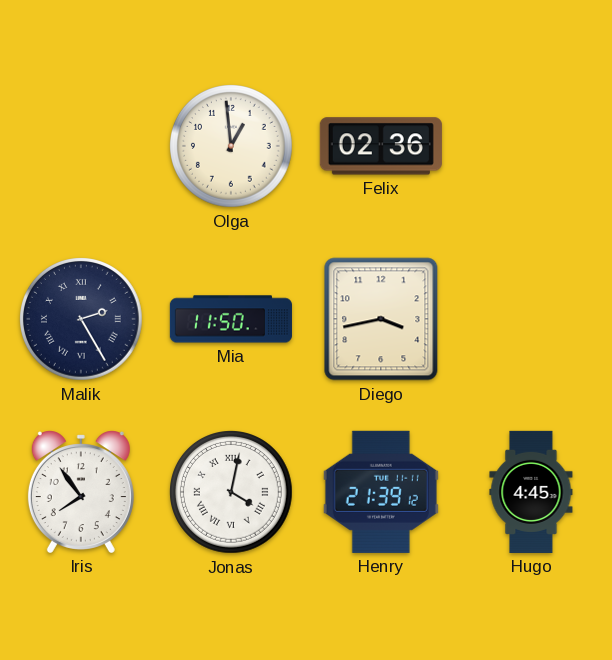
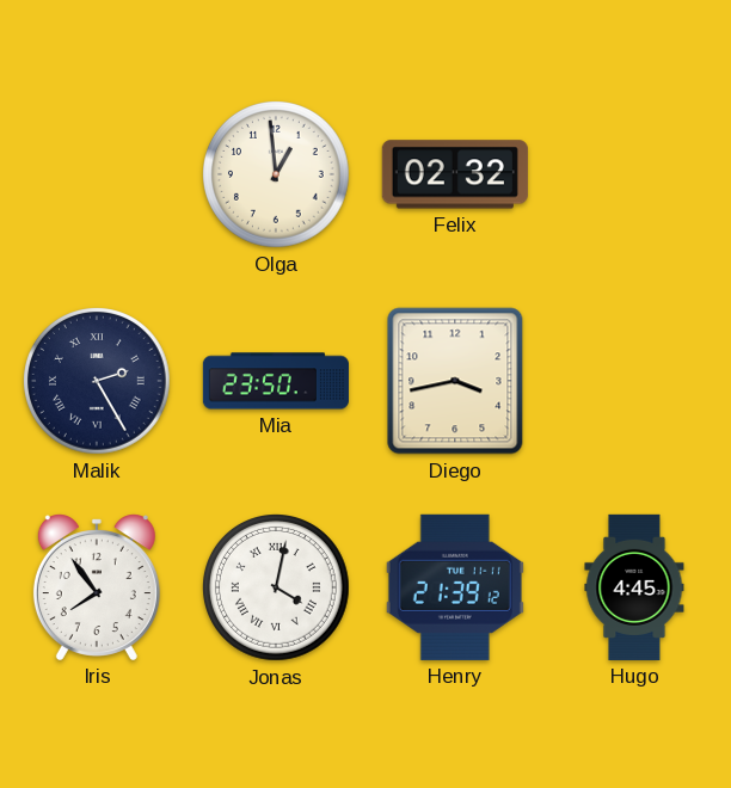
Felix: 02:36 -> 02:32 (455, 174)
Mia: 11:50 -> 23:50 (276, 381)
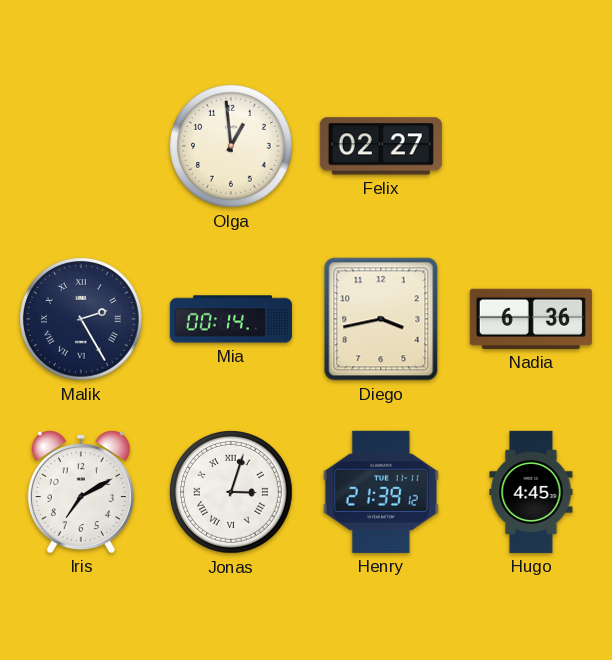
Felix: 02:32 -> 02:27 (381, 146)
Mia: 23:50 -> 00:14 (231, 319)
Nadia: none -> 6:36 (531, 319)
Iris: 7:54 -> 7:10 (81, 492)
Jonas: 4:02 -> 3:03 (232, 493)
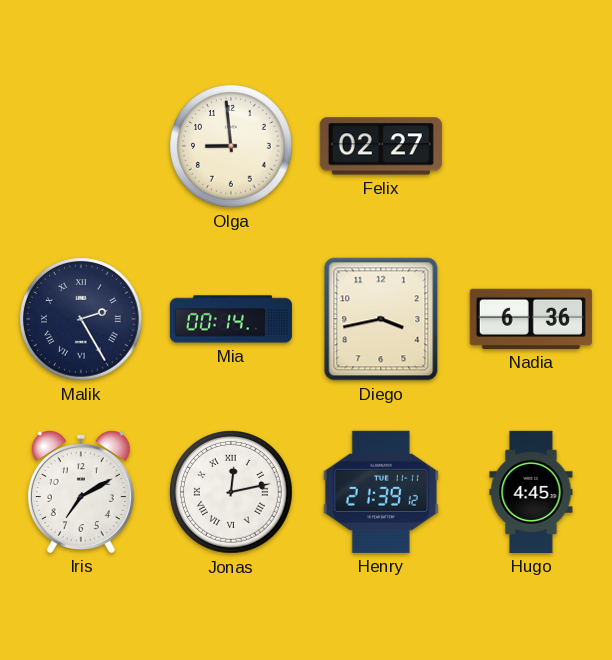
Olga: 12:59 -> 8:59 (232, 147)
Jonas: 3:03 -> 12:13 (232, 493)
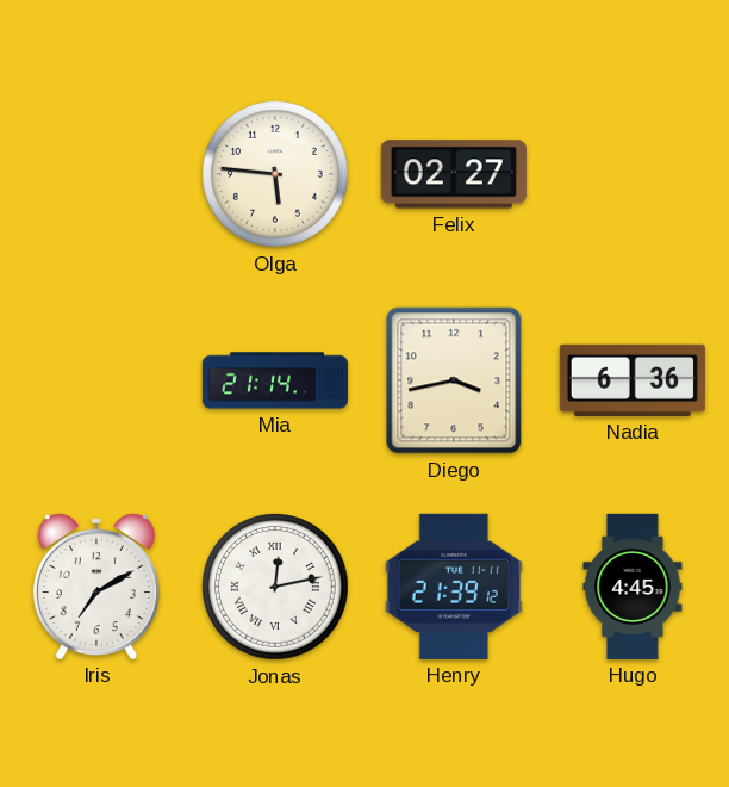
Olga: 8:59 -> 5:46 (276, 175)
Malik: 2:25 -> none (82, 320)
Mia: 00:14 -> 21:14 (275, 380)
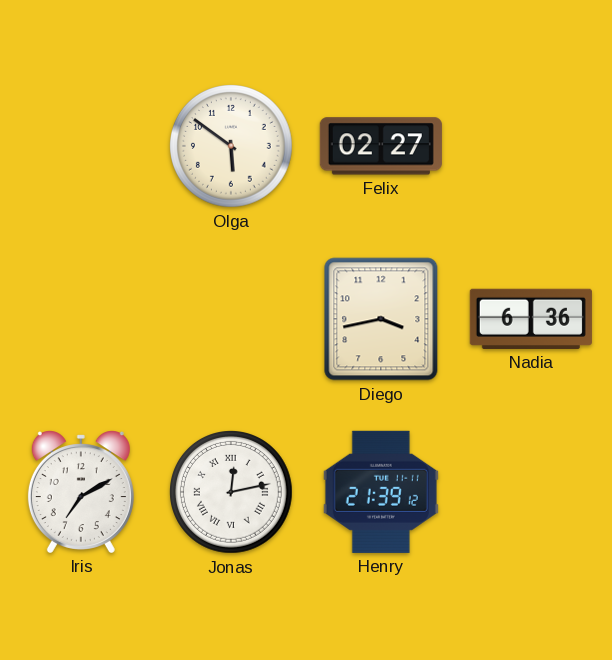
Olga: 5:46 -> 5:51 (232, 147)
Mia: 21:14 -> none (275, 380)
Hugo: 4:45 -> none (633, 587)
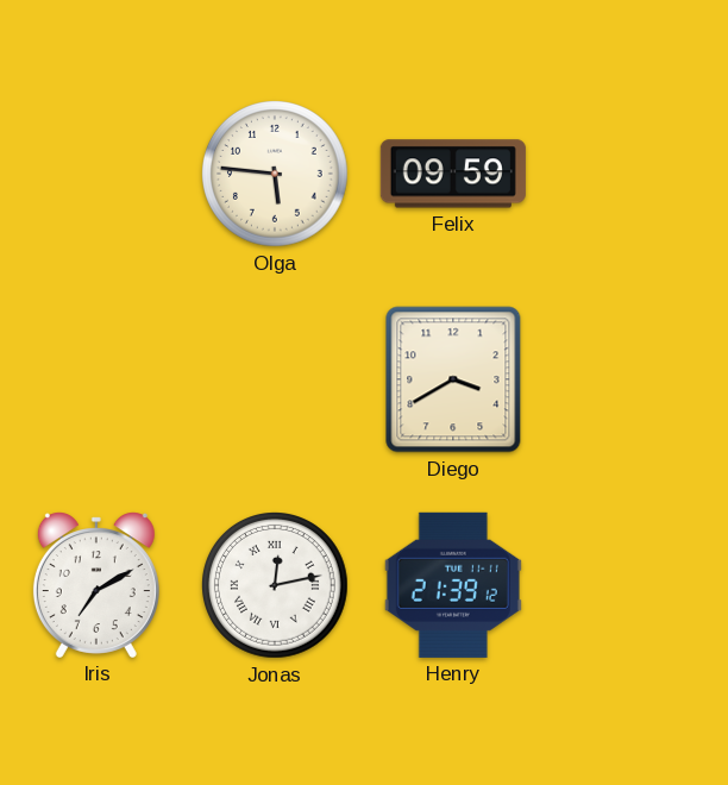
Olga: 5:51 -> 5:46 (276, 175)
Felix: 02:27 -> 09:59 (453, 174)
Diego: 3:43 -> 3:40 (453, 379)
Nadia: 6:36 -> none (531, 319)
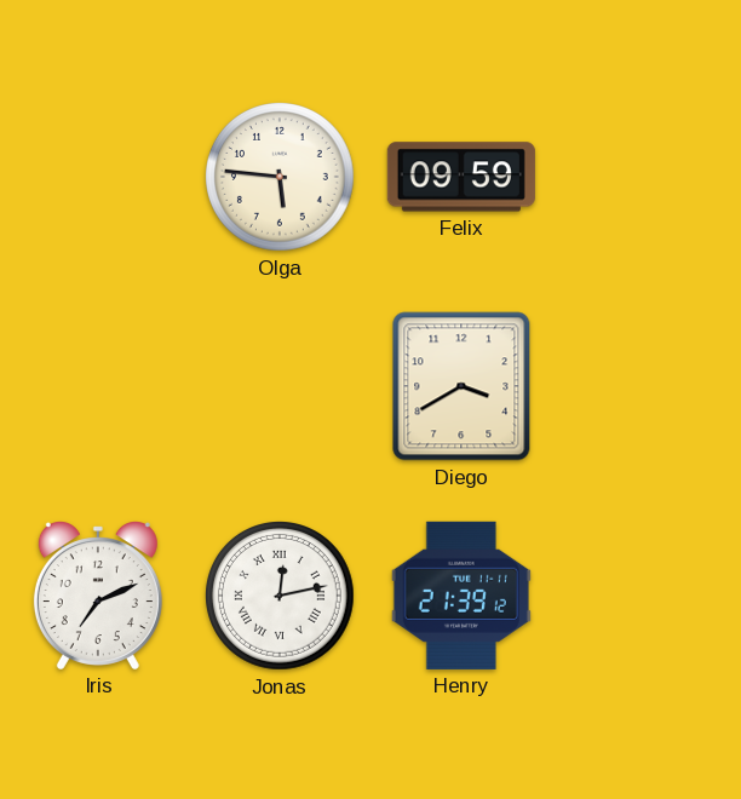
Iris: 7:10 -> 7:11 (98, 596)
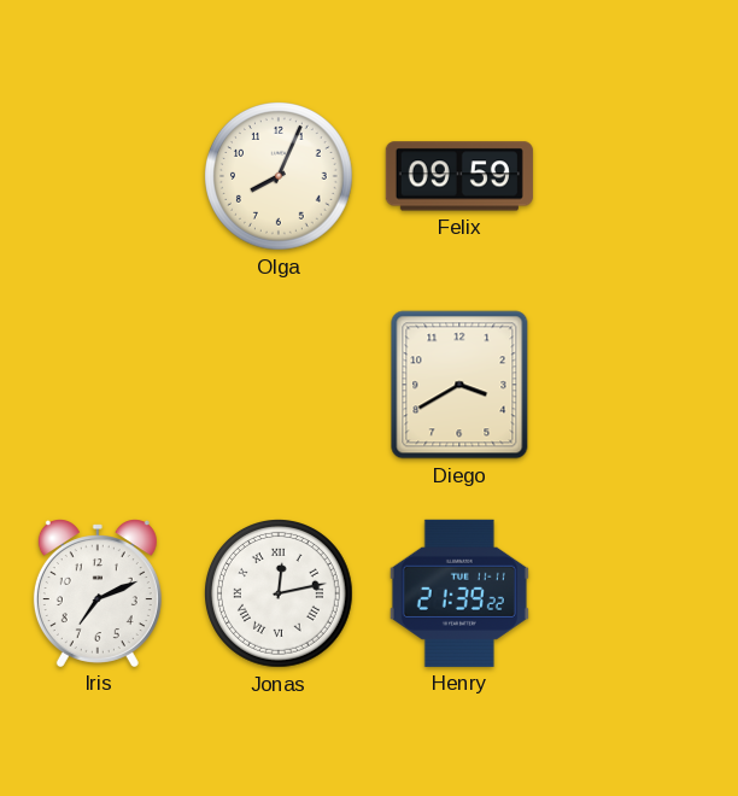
Olga: 5:46 -> 8:04 (280, 177)
Henry: 21:39:12 -> 21:39:22 (459, 593)
